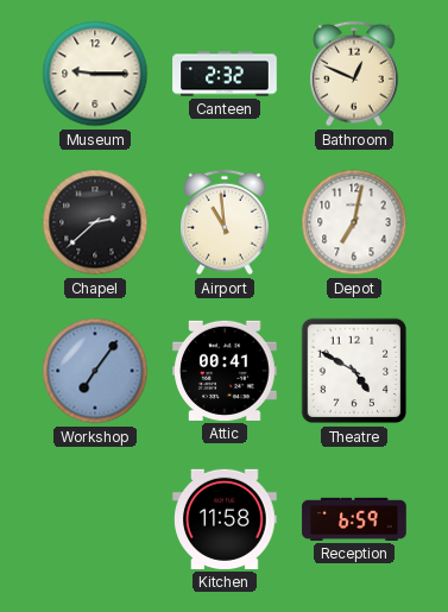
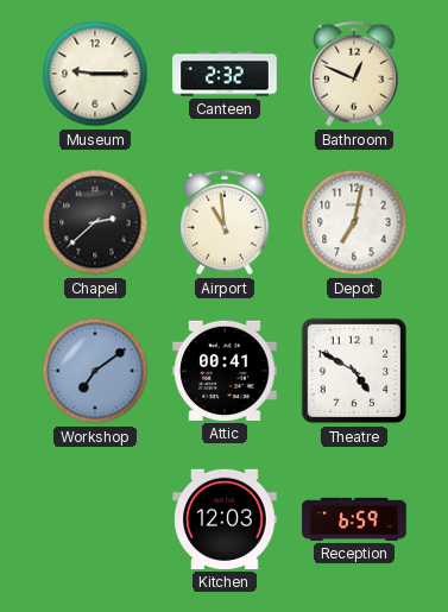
Workshop: 7:06 -> 7:09 (95, 371)
Kitchen: 11:58 -> 12:03 (225, 519)
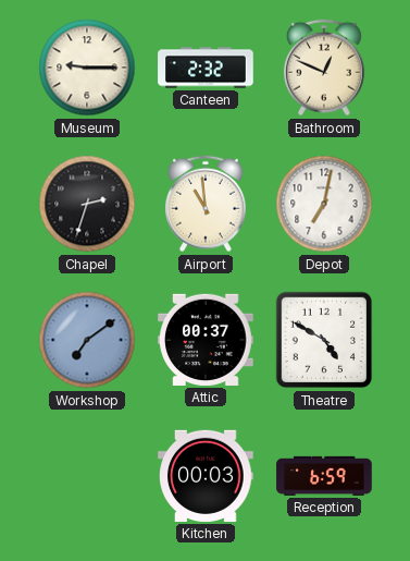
Chapel: 2:38 -> 2:33 (87, 204)
Attic: 00:41 -> 00:37 (206, 340)
Kitchen: 12:03 -> 00:03 (206, 476)
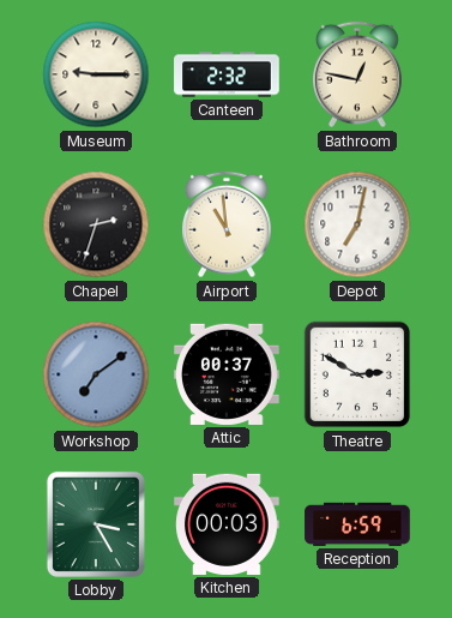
Bathroom: 12:49 -> 12:47 (358, 74)
Theatre: 4:50 -> 2:50 (357, 374)
Lobby: none -> 3:25 (96, 524)
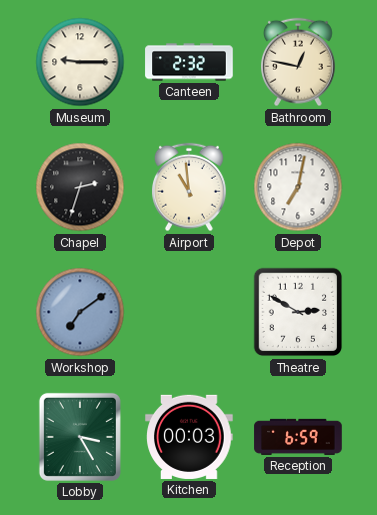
Attic: 00:37 -> none (227, 374)
